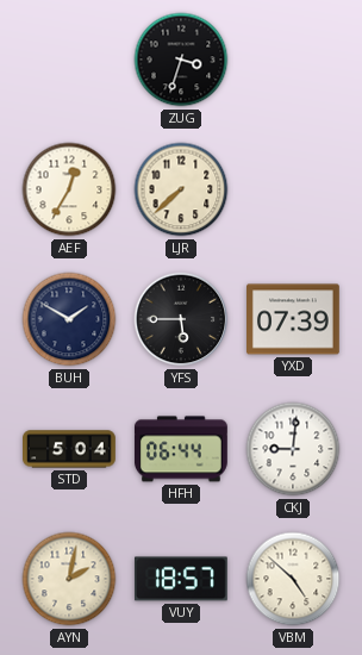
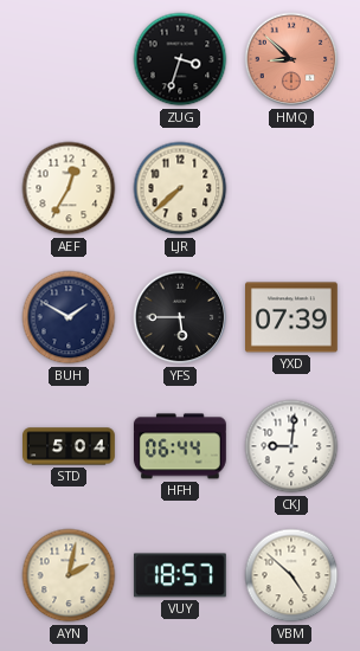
HMQ: none -> 8:52 (291, 59)
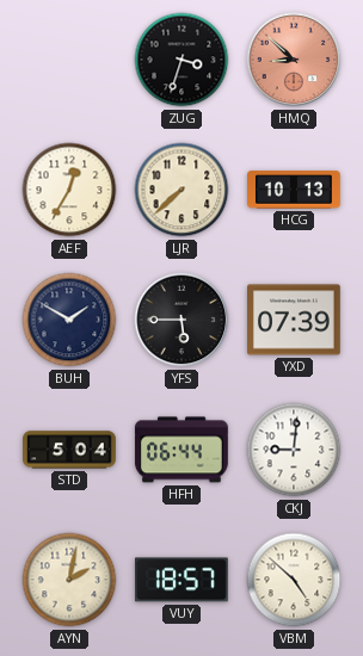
HCG: none -> 10:13 (295, 190)
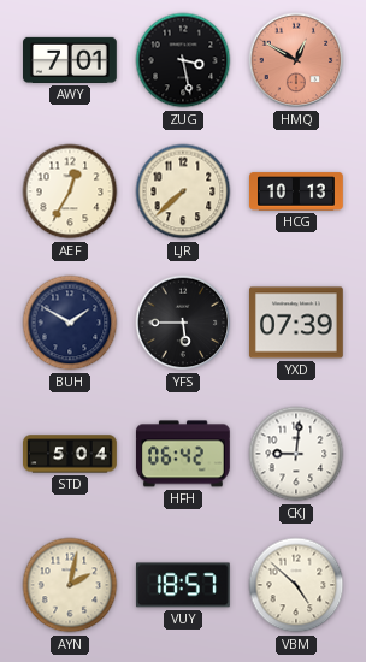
AWY: none -> 7:01 (71, 60)
ZUG: 3:33 -> 3:28 (183, 60)
HMQ: 8:52 -> 12:50 (296, 60)
HFH: 06:44 -> 06:42 (183, 454)
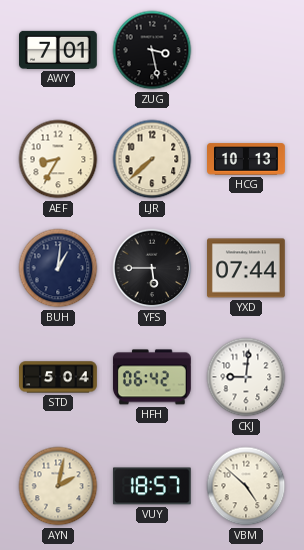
HMQ: 12:50 -> none (296, 60)
AEF: 12:35 -> 8:35 (58, 159)
BUH: 1:50 -> 1:01 (58, 268)
YXD: 07:39 -> 07:44 (247, 268)
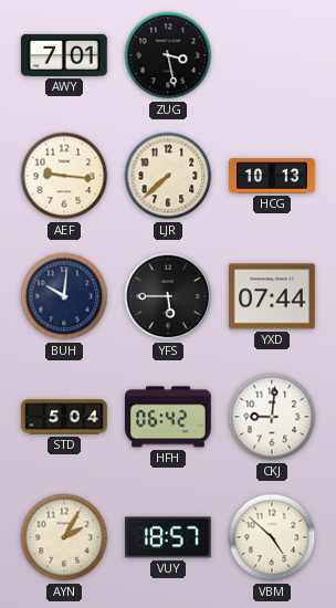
AEF: 8:35 -> 9:16 (64, 176)
BUH: 1:01 -> 10:01 (64, 296)
AYN: 2:02 -> 2:05 (64, 537)
